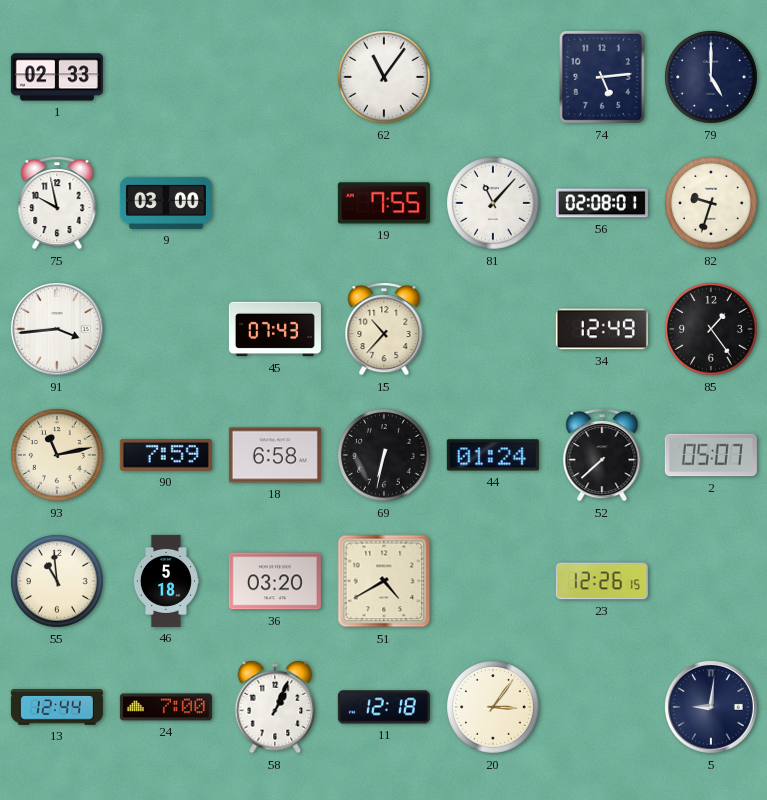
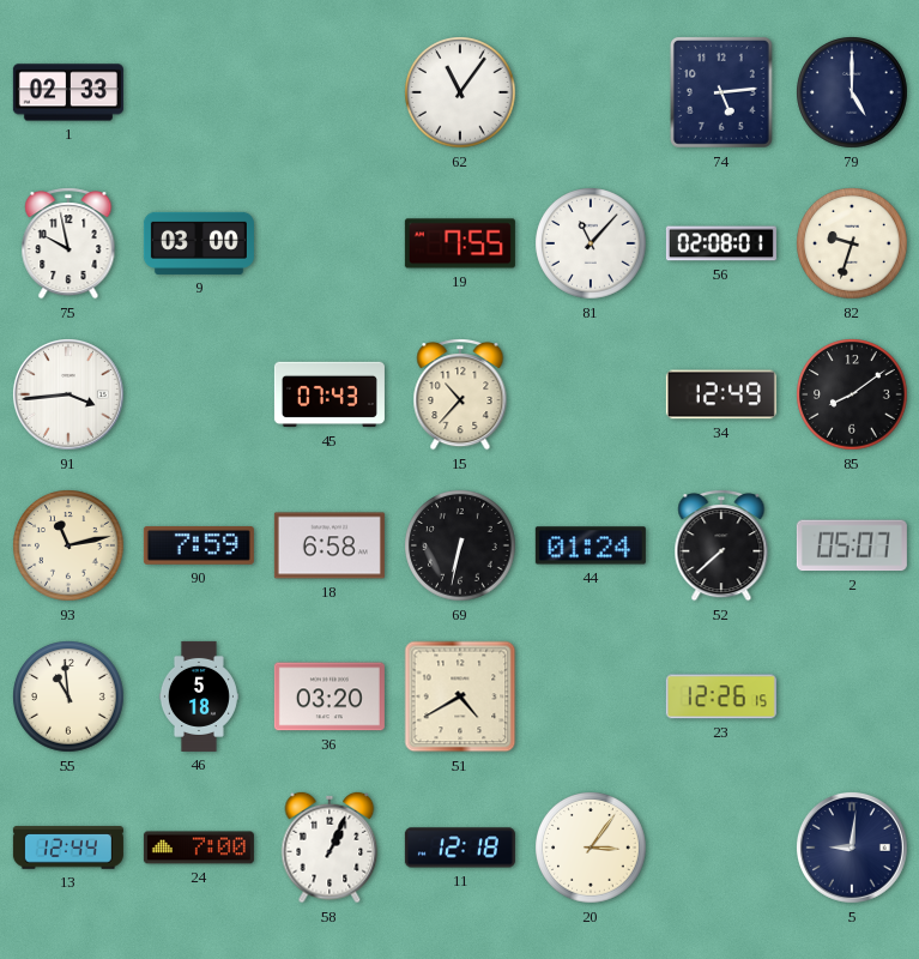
85: 1:24 -> 8:09 (852, 394)
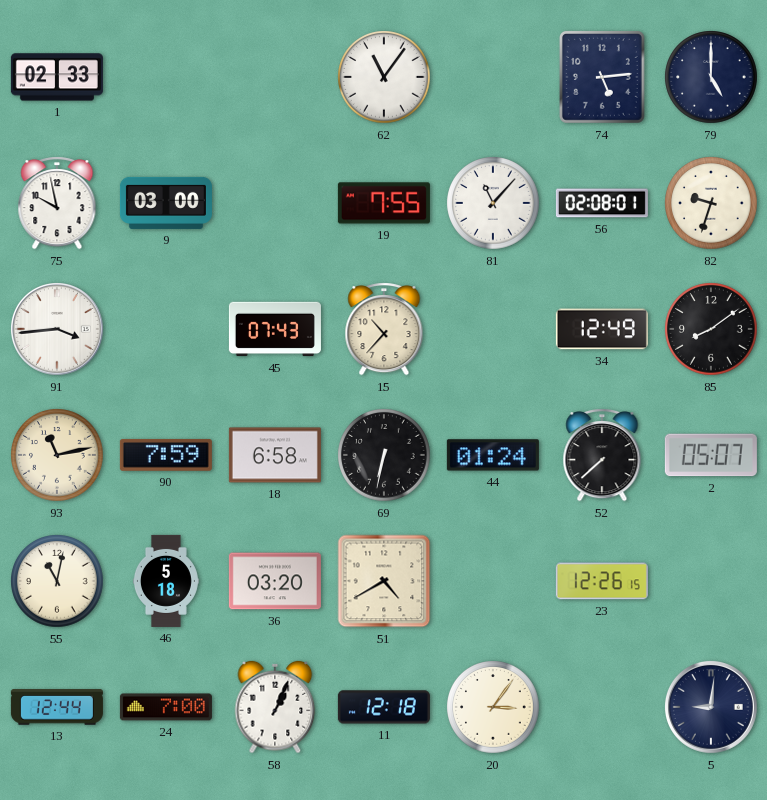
55: 10:59 -> 11:02 (57, 581)
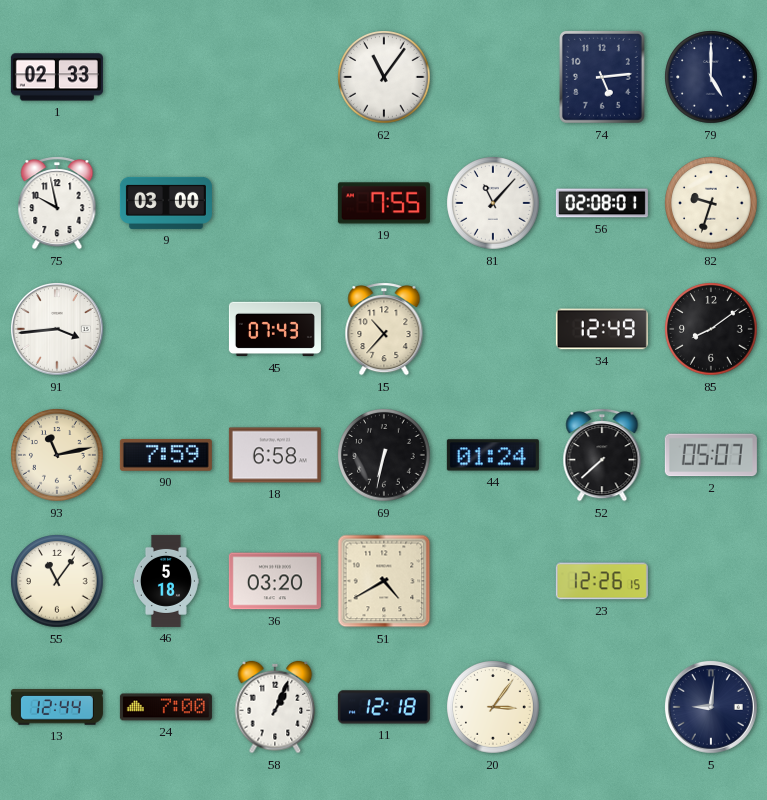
55: 11:02 -> 11:06 (57, 581)
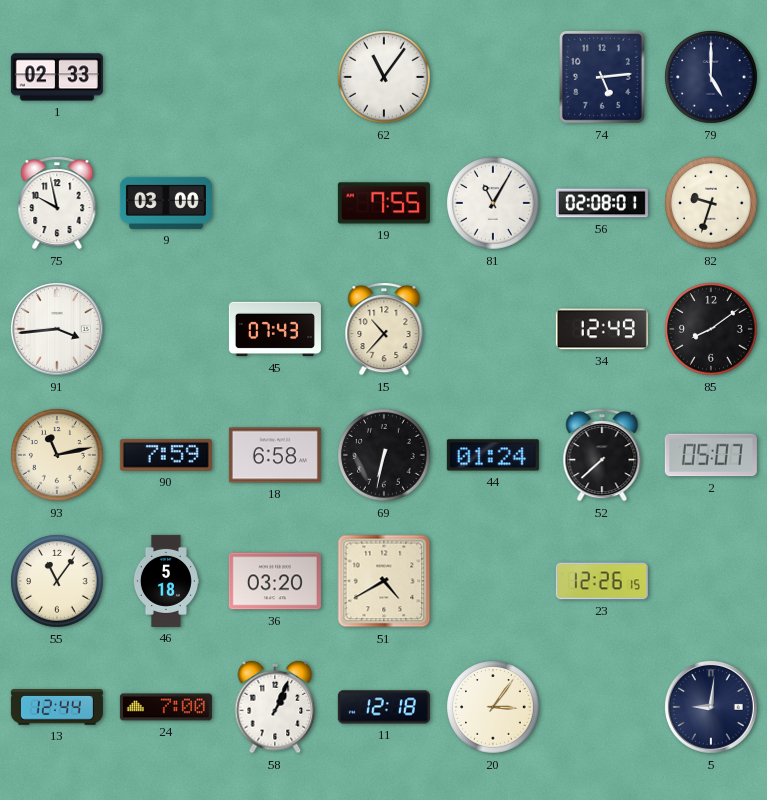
81: 11:07 -> 11:05 (493, 203)
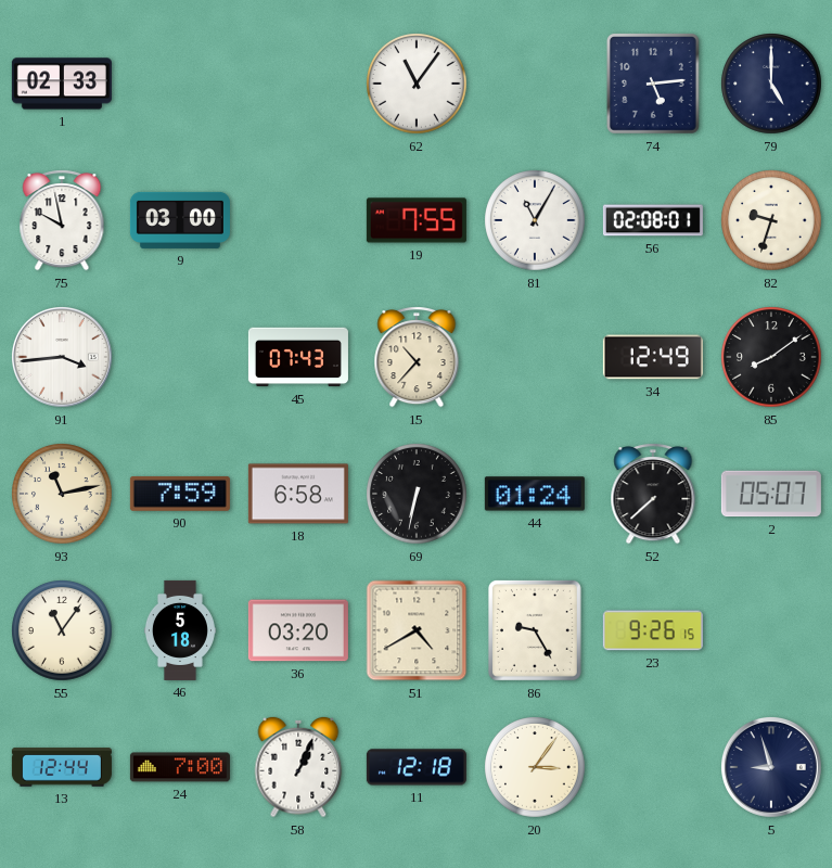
86: none -> 9:25 (535, 630)
23: 12:26 -> 9:26 (653, 630)
5: 9:01 -> 8:57 (772, 768)
